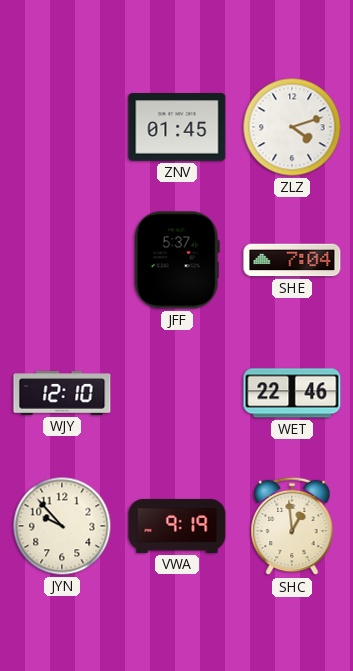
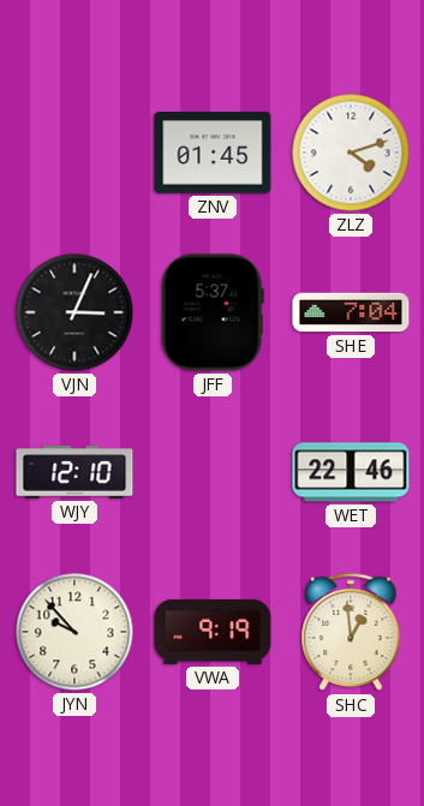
VJN: none -> 3:04 (74, 312)
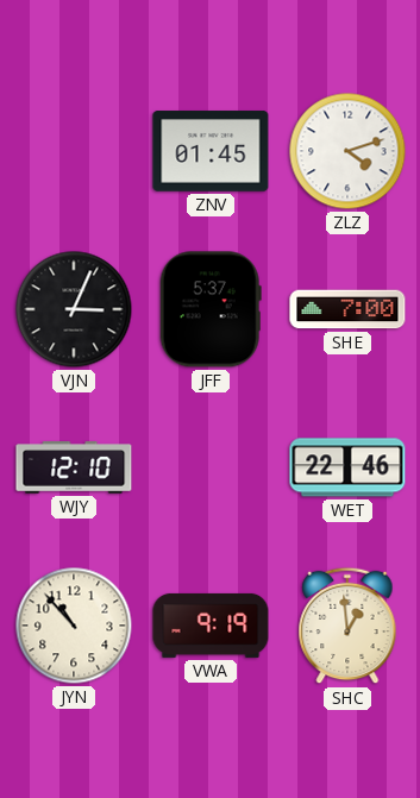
SHE: 7:04 -> 7:00 (347, 309)
JYN: 9:53 -> 10:53 (74, 626)
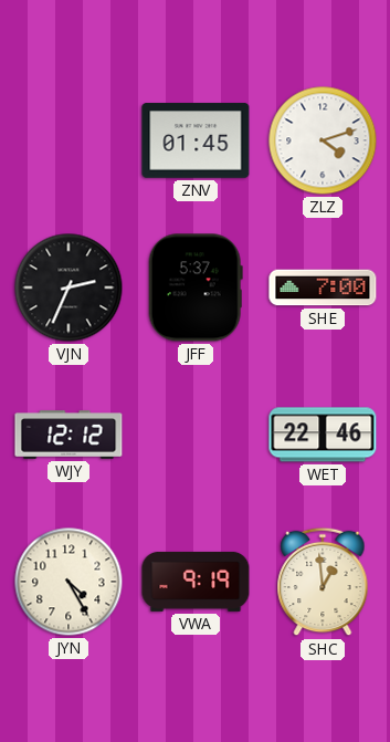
VJN: 3:04 -> 2:34 (68, 288)
WJY: 12:10 -> 12:12 (68, 435)
JYN: 10:53 -> 4:25 (68, 582)
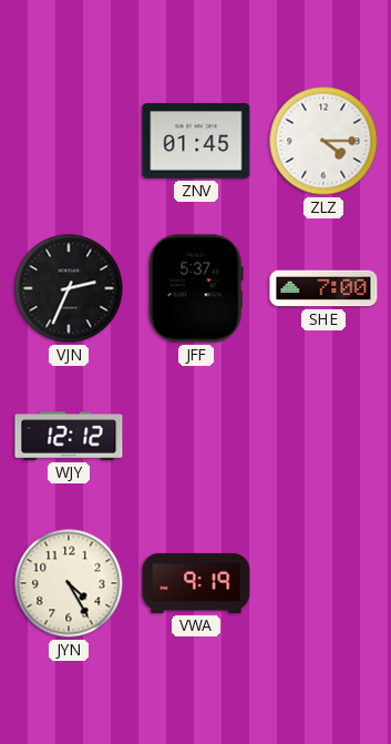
ZLZ: 4:12 -> 4:15 (323, 141)
WET: 22:46 -> none (323, 435)
SHC: 12:59 -> none (323, 582)
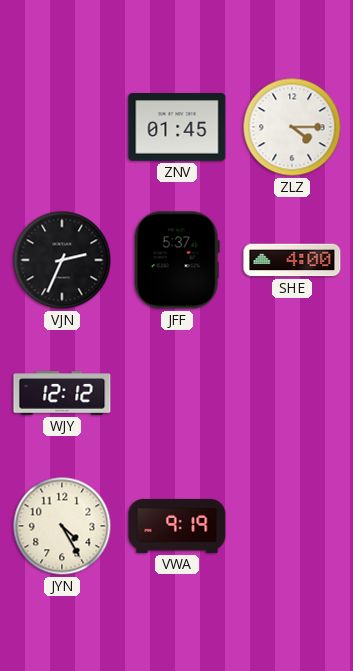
SHE: 7:00 -> 4:00 (292, 260)
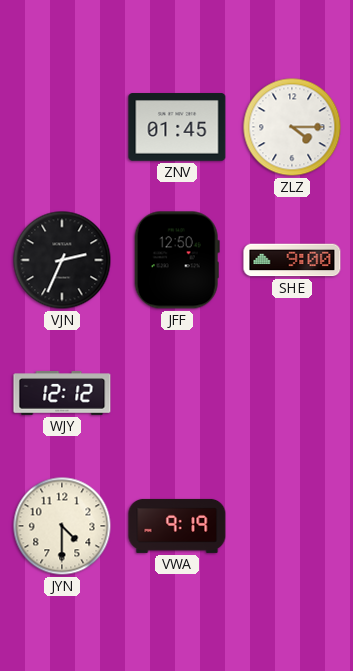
JFF: 5:37 -> 12:50 (177, 260)
SHE: 4:00 -> 9:00 (292, 260)
JYN: 4:25 -> 4:30 (62, 526)
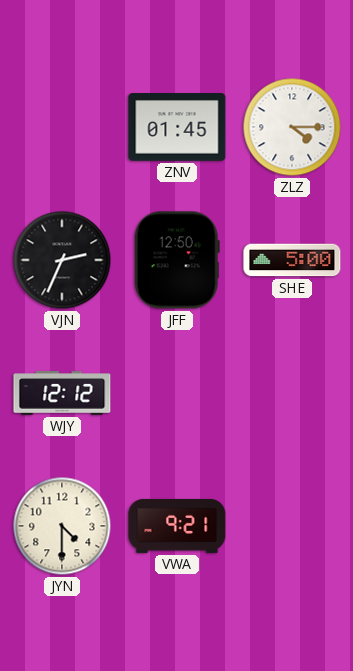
SHE: 9:00 -> 5:00 (292, 260)
VWA: 9:19 -> 9:21 (177, 526)
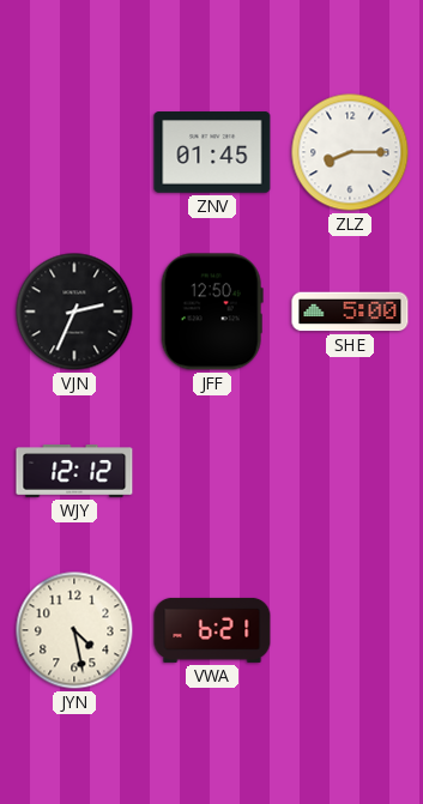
ZLZ: 4:15 -> 8:15 (350, 152)
JYN: 4:30 -> 4:28 (74, 630)
VWA: 9:21 -> 6:21 (212, 630)
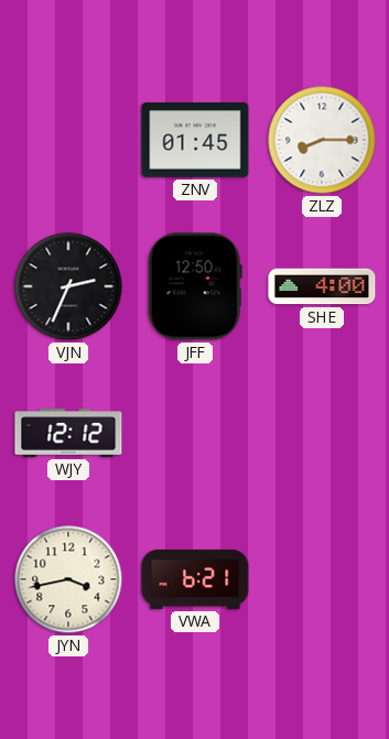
SHE: 5:00 -> 4:00 (322, 286)
JYN: 4:28 -> 3:43 (68, 579)
